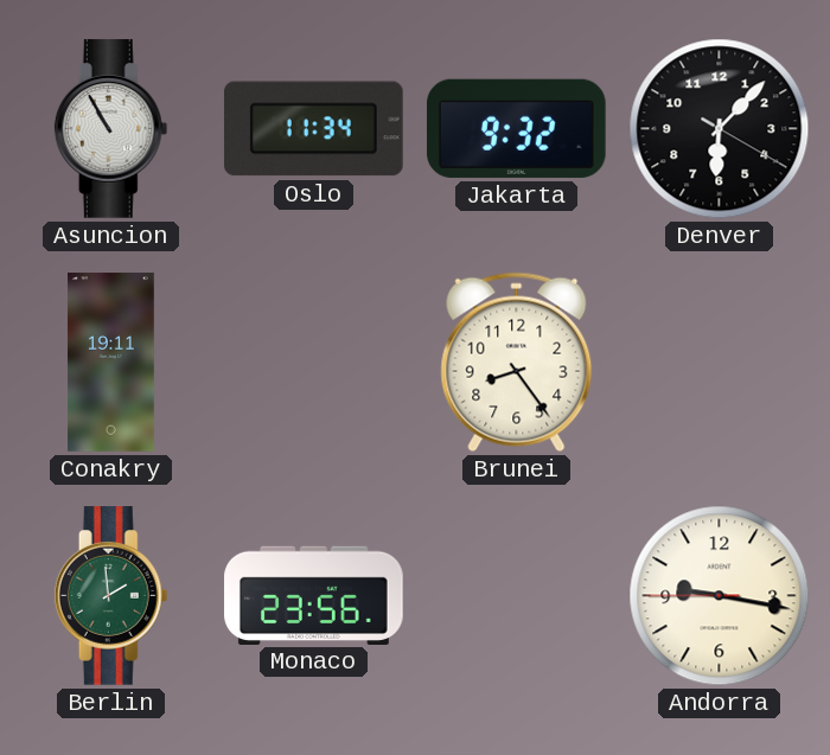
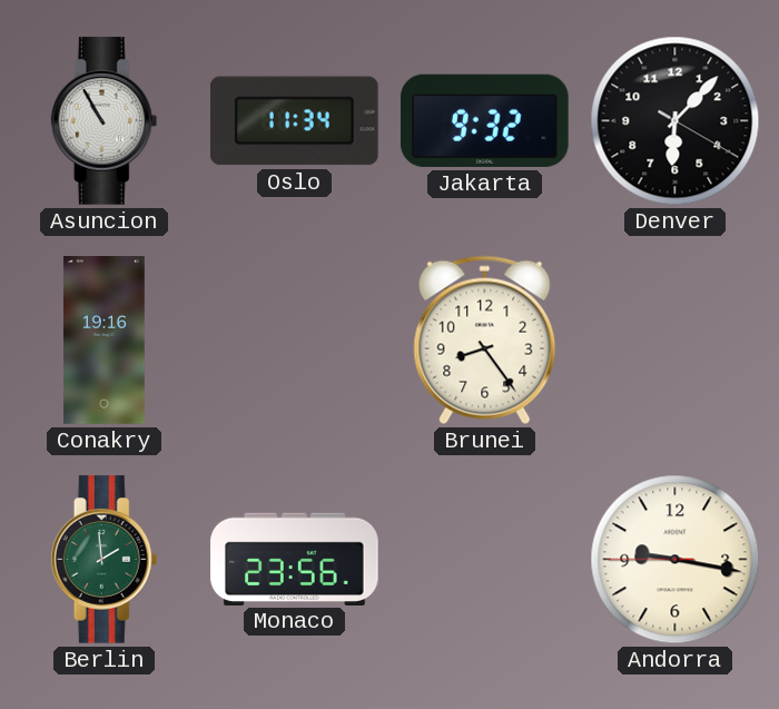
Conakry: 19:11 -> 19:16 (105, 341)
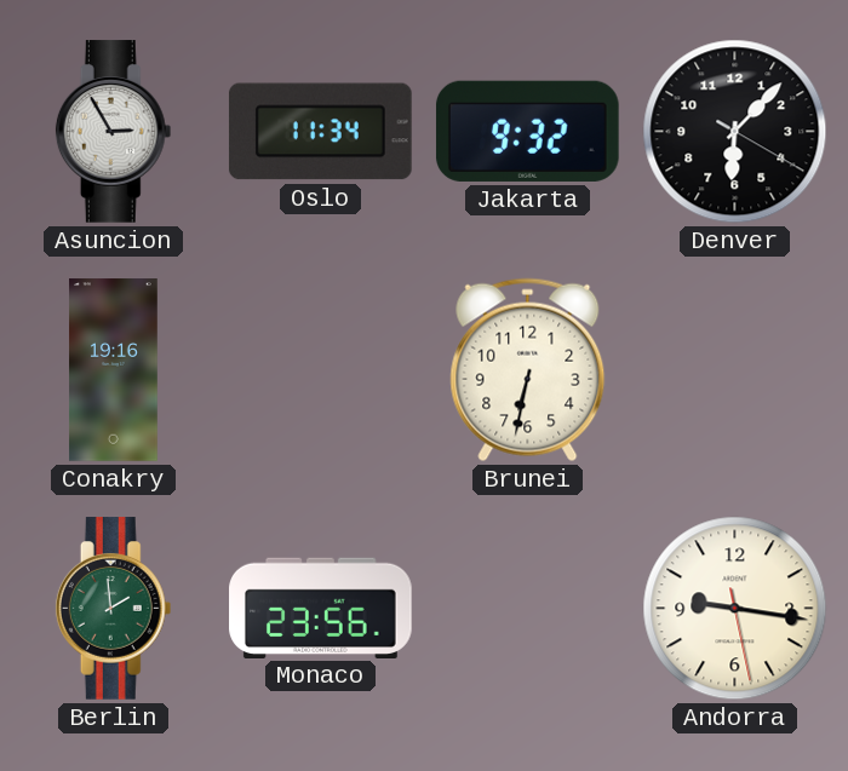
Asuncion: 10:55 -> 2:55 (114, 132)
Brunei: 8:24 -> 6:32 (528, 370)
Andorra: 9:16:45 -> 9:16:28 (735, 609)
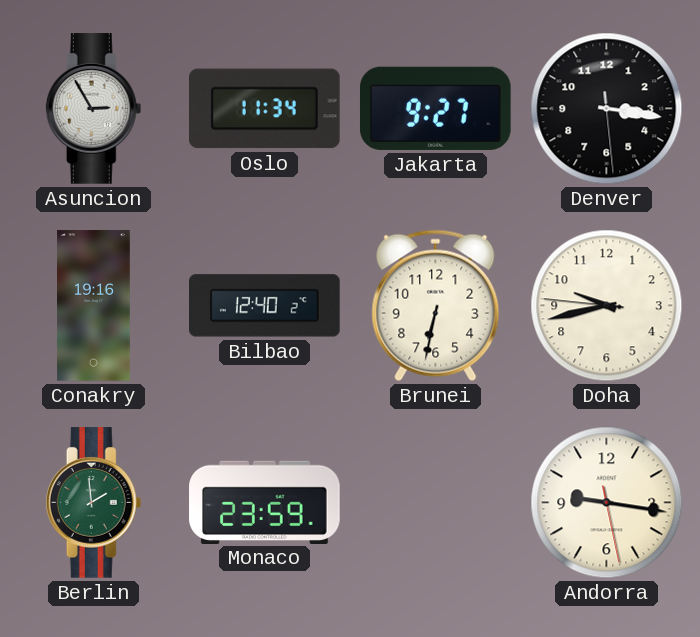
Jakarta: 9:32 -> 9:27 (435, 108)
Denver: 6:07 -> 3:16 (607, 109)
Bilbao: none -> 12:40 (265, 306)
Doha: none -> 9:42 (607, 306)
Monaco: 23:56 -> 23:59 (265, 502)
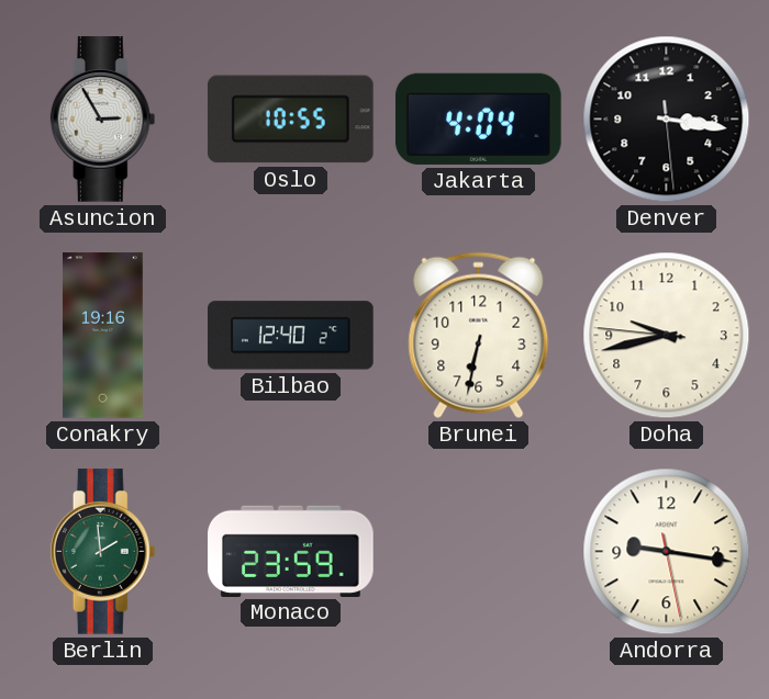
Oslo: 11:34 -> 10:55 (291, 120)
Jakarta: 9:27 -> 4:04 (478, 119)
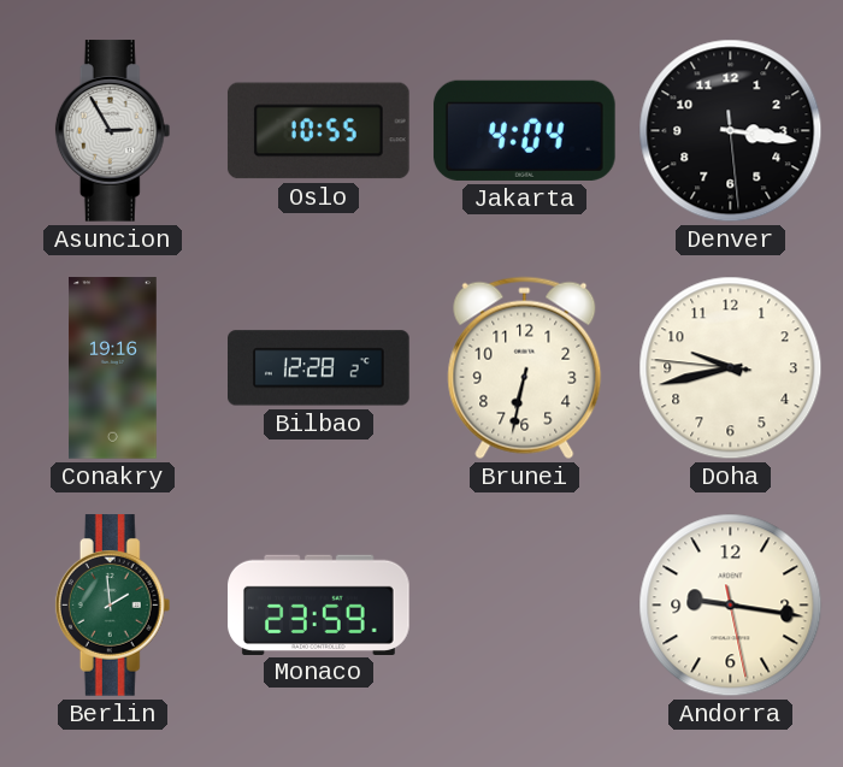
Bilbao: 12:40 -> 12:28 (319, 368)
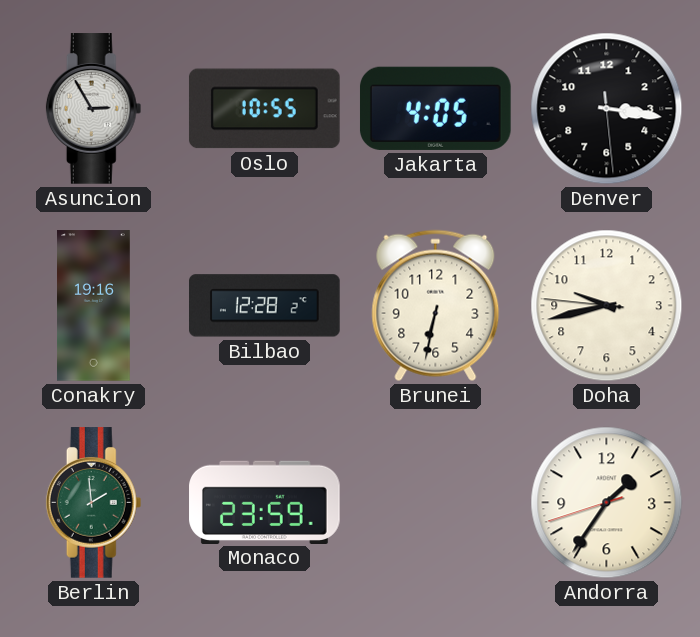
Jakarta: 4:04 -> 4:05 (435, 108)
Andorra: 9:16 -> 1:35 (607, 503)
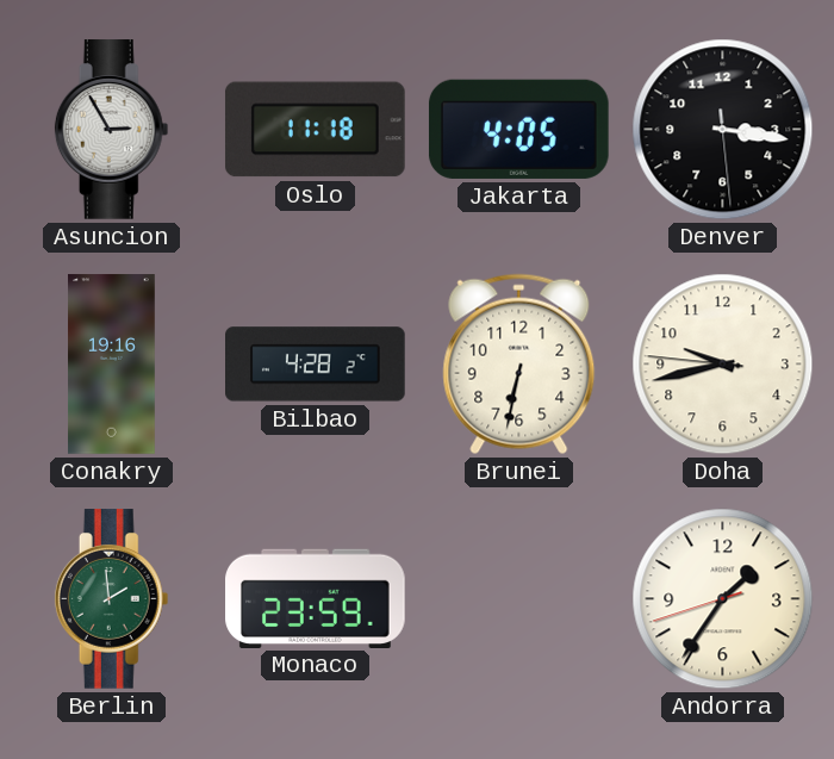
Oslo: 10:55 -> 11:18 (316, 130)
Bilbao: 12:28 -> 4:28 (316, 365)
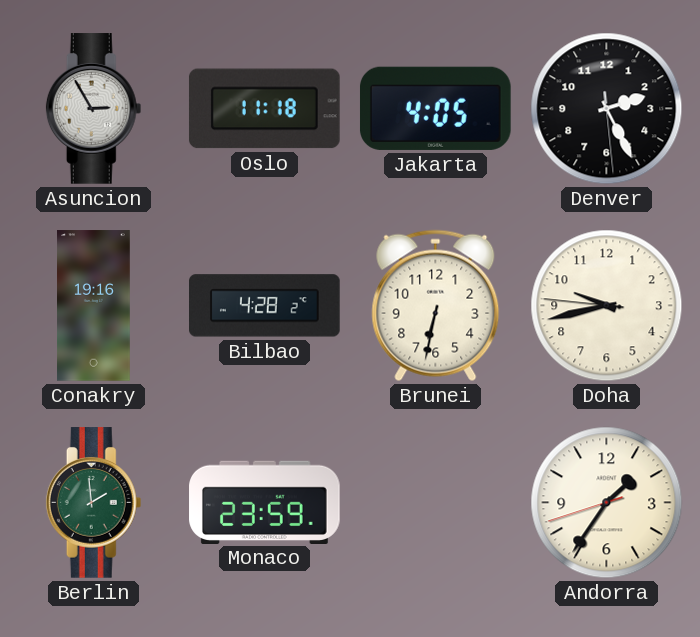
Denver: 3:16 -> 2:25 (607, 109)
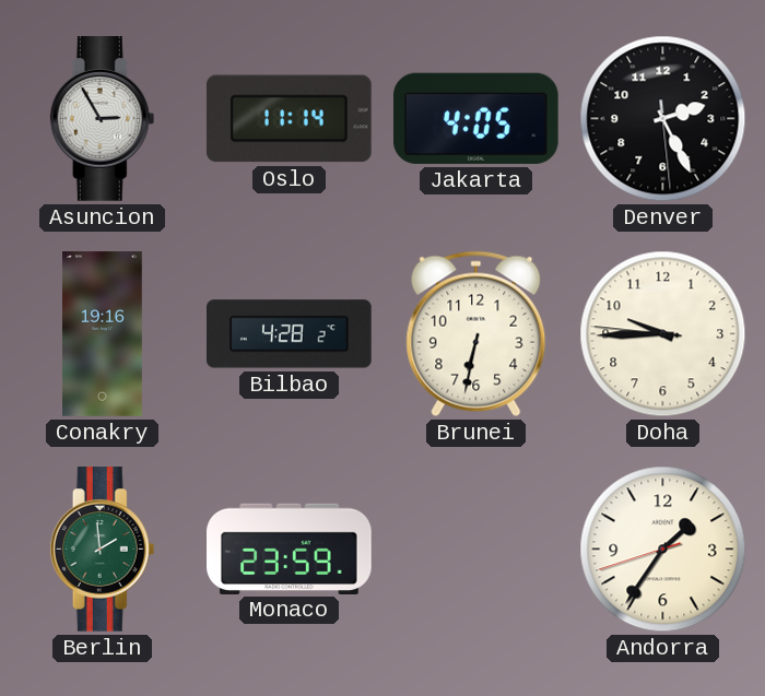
Oslo: 11:18 -> 11:14 (290, 119)
Doha: 9:42 -> 9:44 (663, 334)
